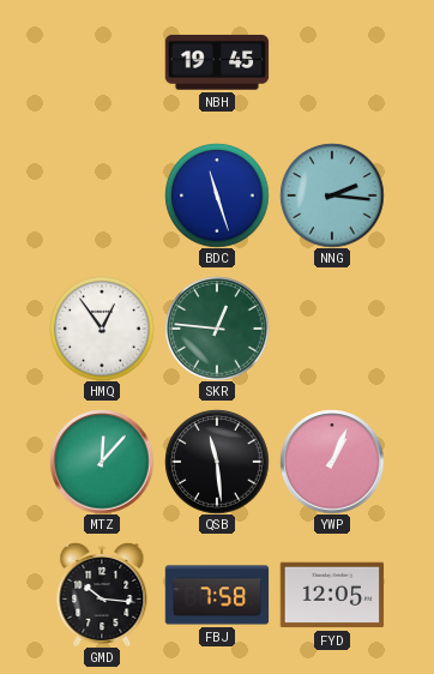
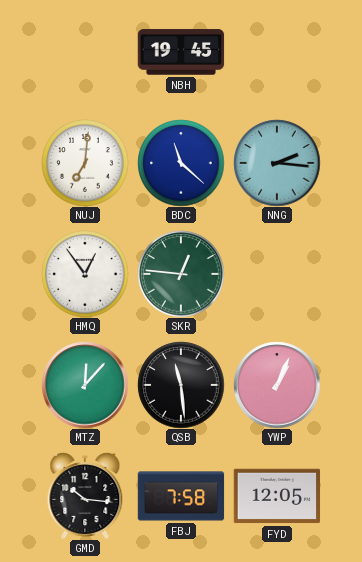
NUJ: none -> 7:01 (85, 163)
BDC: 11:27 -> 11:22 (181, 163)
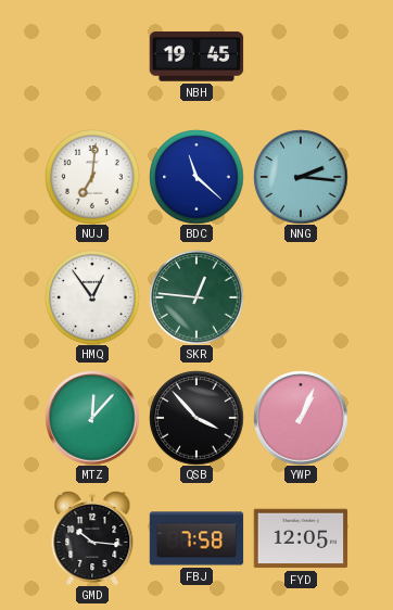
QSB: 11:29 -> 3:53 (196, 418)
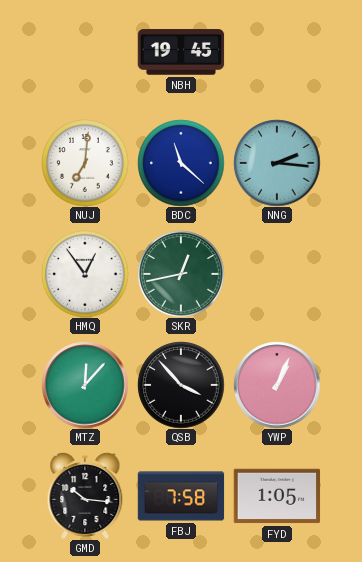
SKR: 12:46 -> 12:43 (181, 274)
FYD: 12:05 -> 1:05 (277, 496)
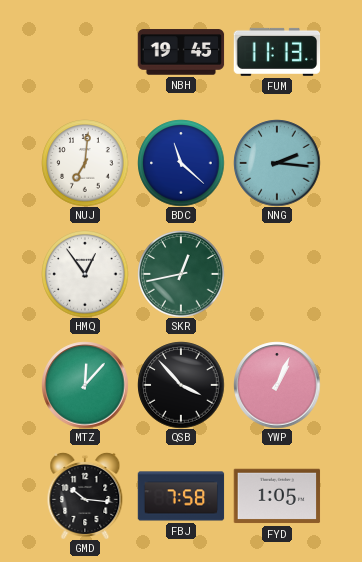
FUM: none -> 11:13 (277, 52)
